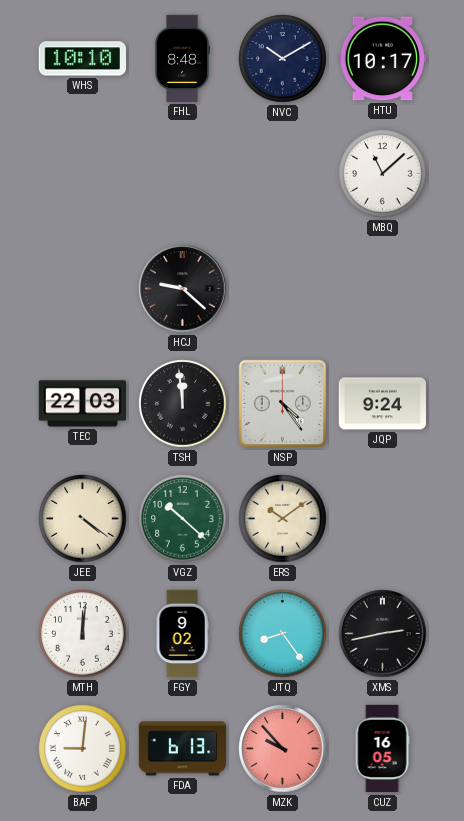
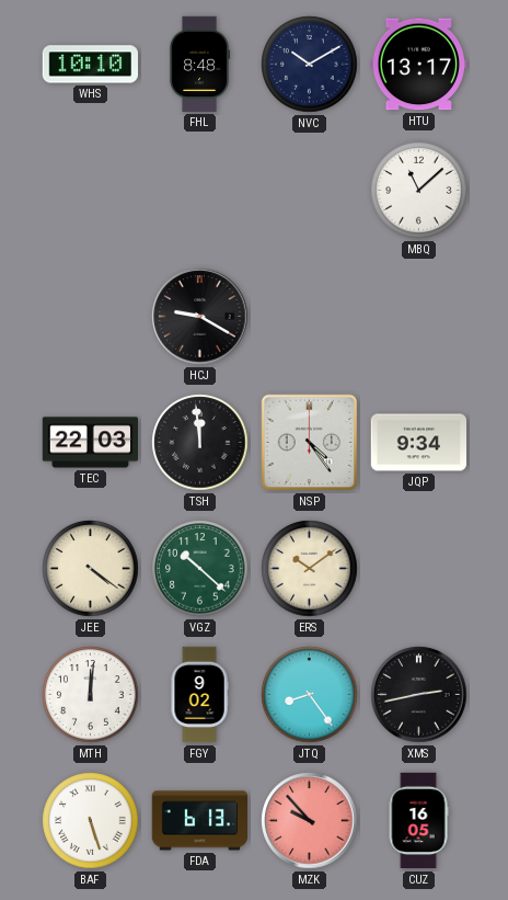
HTU: 10:17 -> 13:17 (418, 65)
HCJ: 9:22 -> 9:20 (200, 317)
JQP: 9:24 -> 9:34 (419, 443)
BAF: 9:01 -> 5:27 (91, 821)
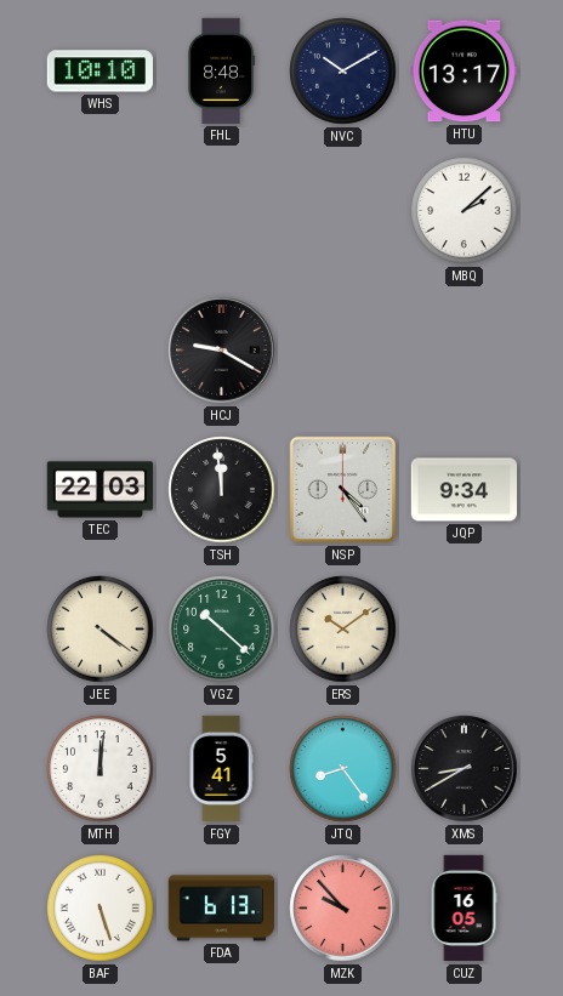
MBQ: 11:08 -> 2:08 (465, 211)
FGY: 9:02 -> 5:41 (221, 769)
XMS: 2:43 -> 8:40 (465, 769)
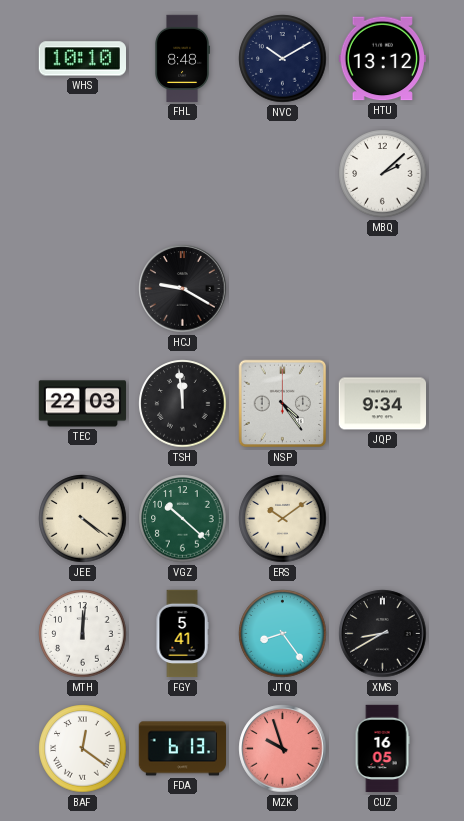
HTU: 13:17 -> 13:12 (382, 59)
BAF: 5:27 -> 12:21 (83, 749)
MZK: 9:53 -> 9:57 (283, 749)
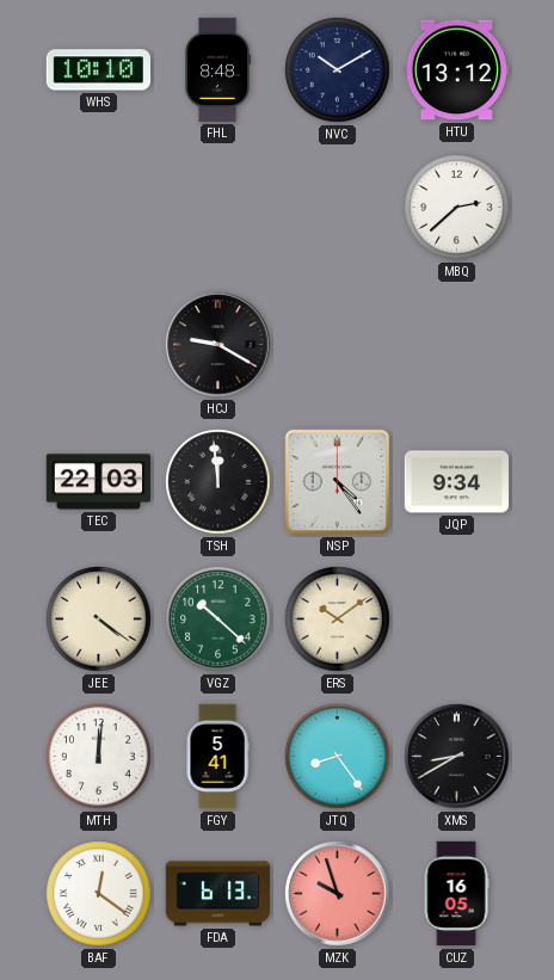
MBQ: 2:08 -> 2:38 (457, 208)
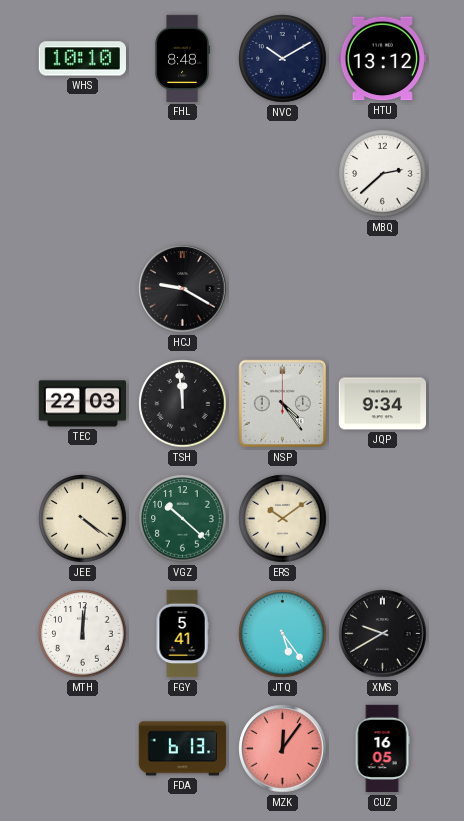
JTQ: 8:24 -> 5:24 (283, 634)
XMS: 8:40 -> 9:40 (383, 634)
BAF: 12:21 -> none (99, 894)
MZK: 9:57 -> 12:06 (283, 749)
